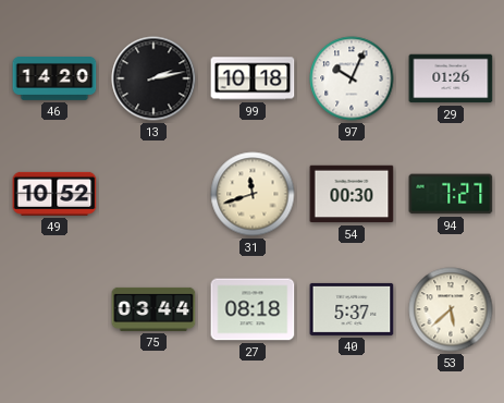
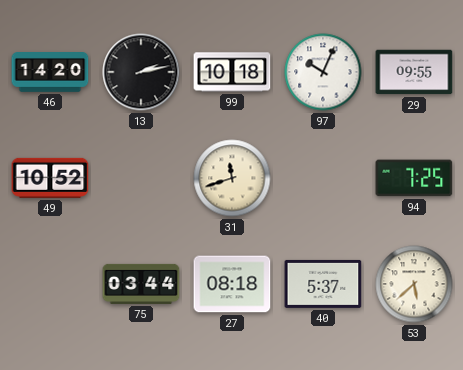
29: 01:26 -> 09:55 (414, 72)
54: 00:30 -> none (352, 194)
94: 7:27 -> 7:25 (414, 178)
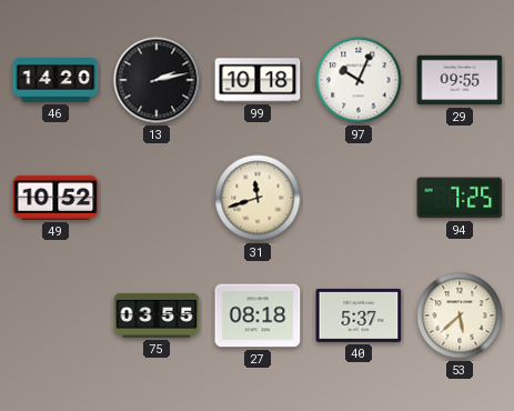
75: 03:44 -> 03:55 (157, 315)
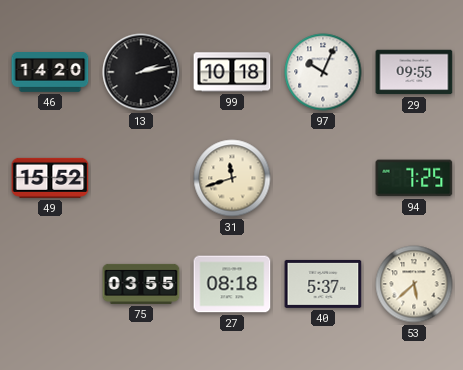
49: 10:52 -> 15:52 (50, 178)
